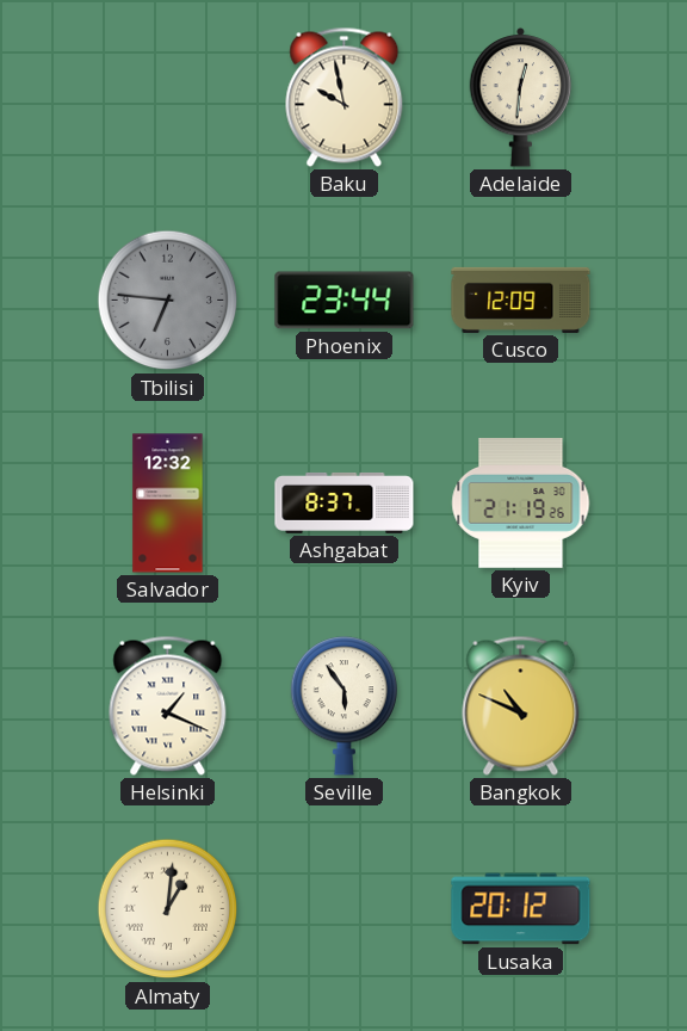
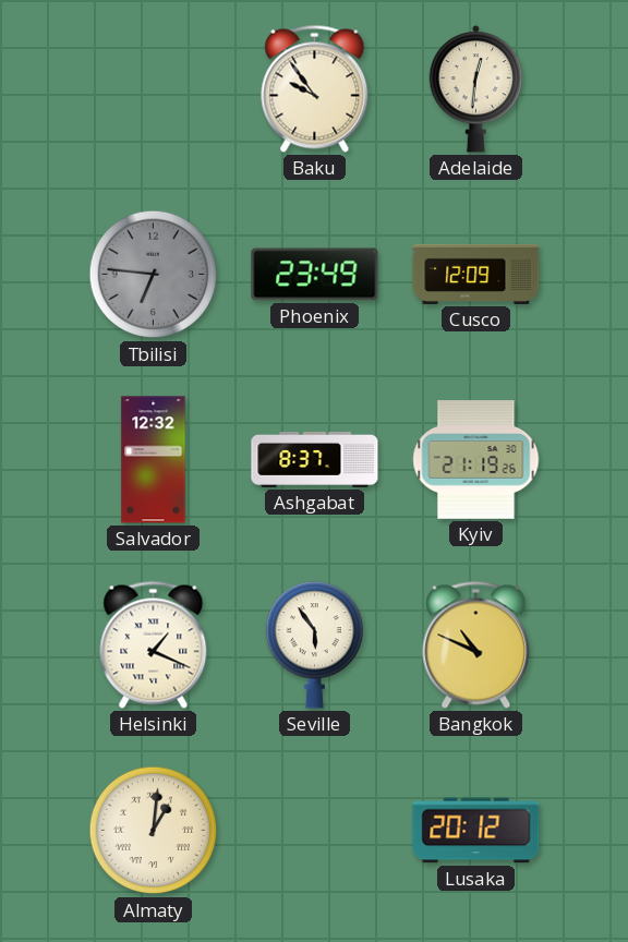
Baku: 9:58 -> 9:54 (315, 88)
Phoenix: 23:44 -> 23:49 (315, 275)
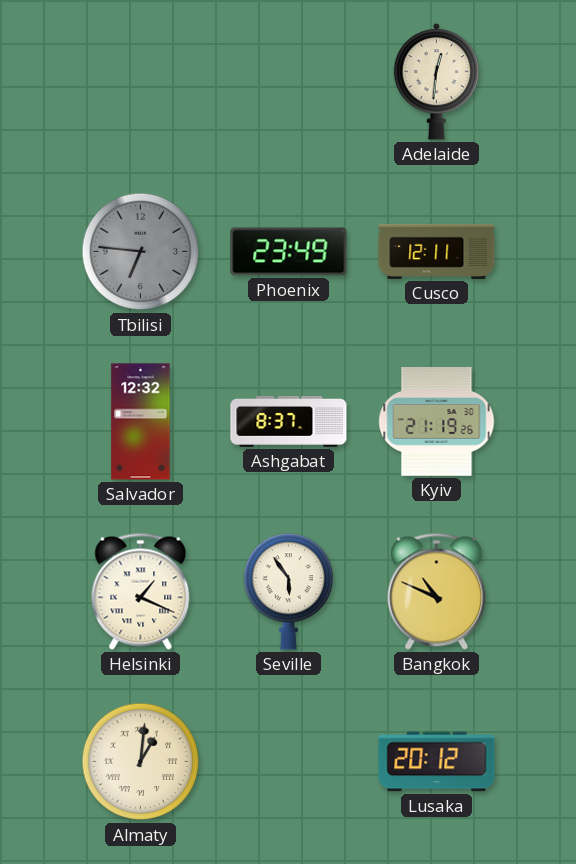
Baku: 9:54 -> none (315, 88)
Cusco: 12:09 -> 12:11 (437, 251)
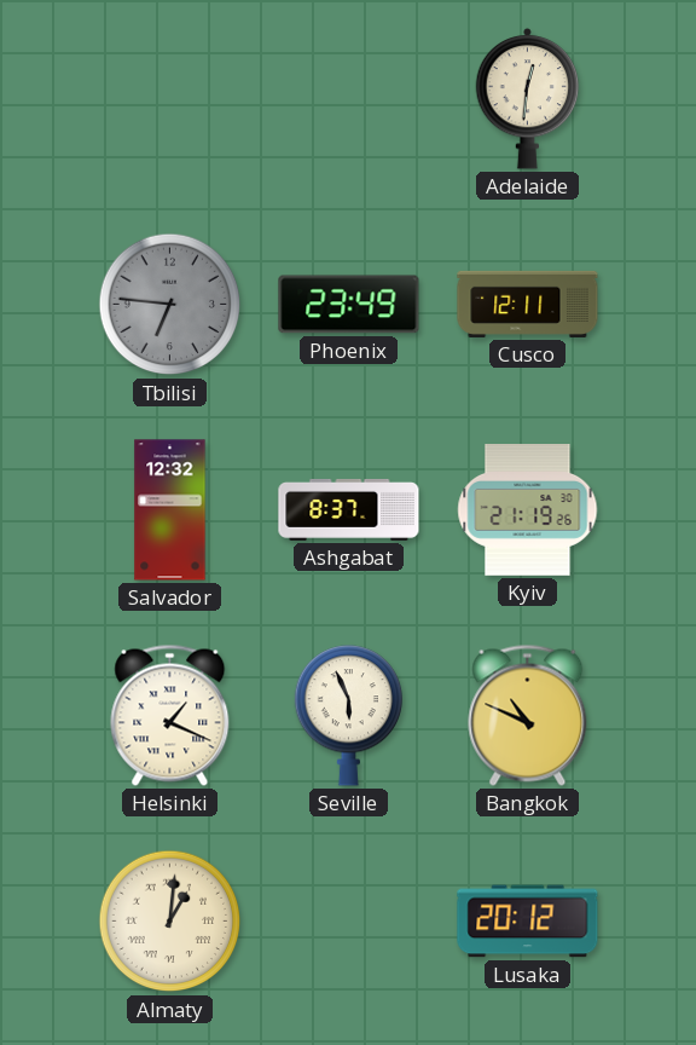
Seville: 5:54 -> 5:56 (348, 716)
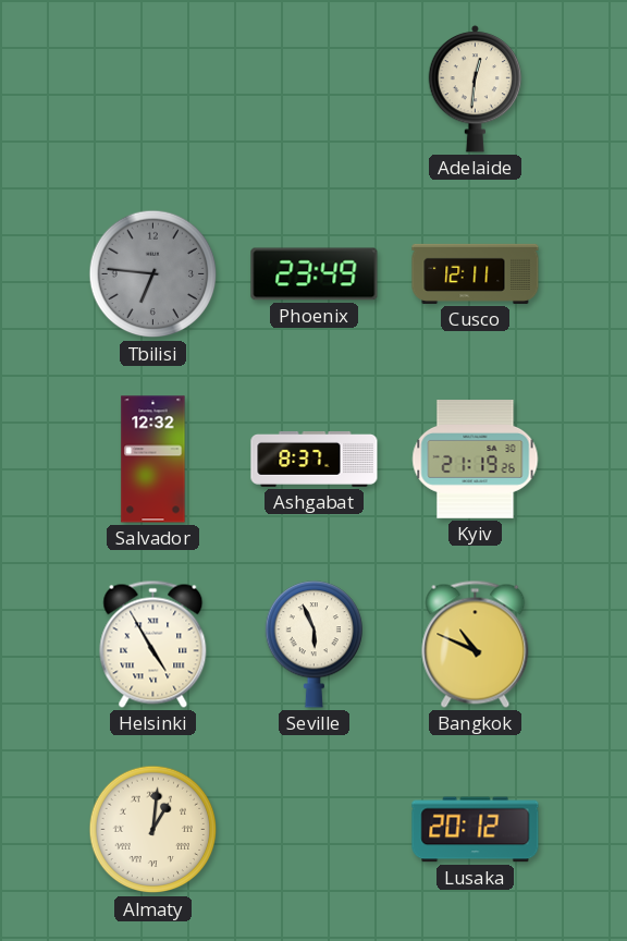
Helsinki: 1:19 -> 4:55 (153, 644)
